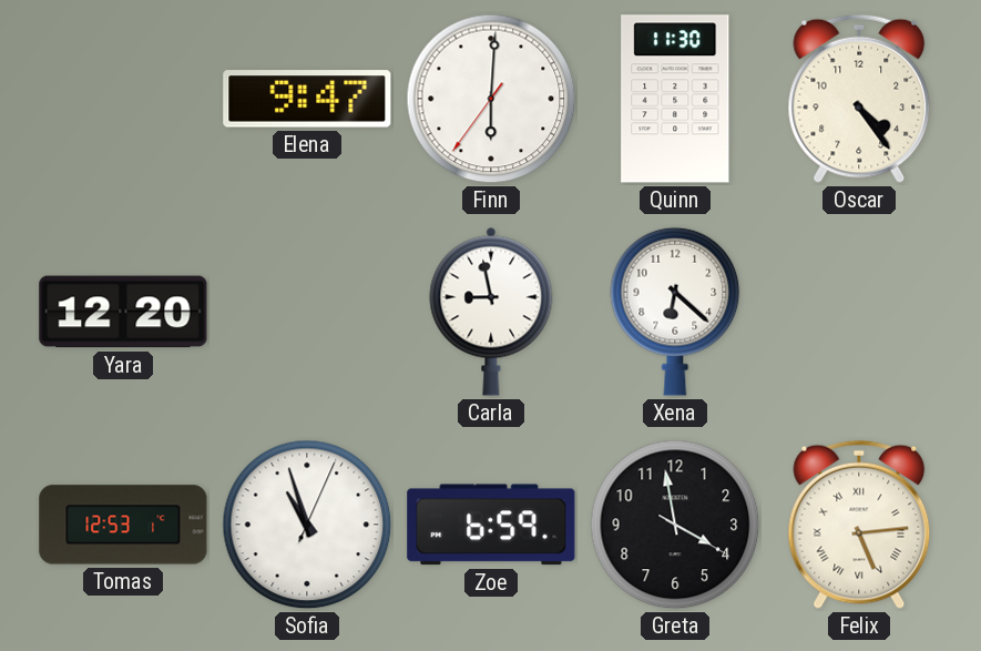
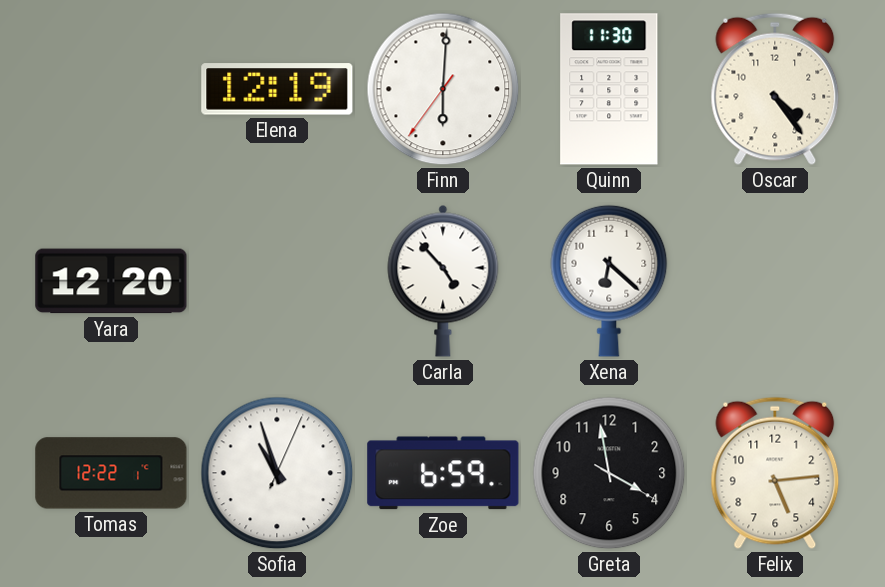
Elena: 9:47 -> 12:19 (277, 89)
Carla: 8:58 -> 4:53 (443, 281)
Tomas: 12:53 -> 12:22 (111, 473)
Felix numerals: Roman -> Arabic (775, 473)
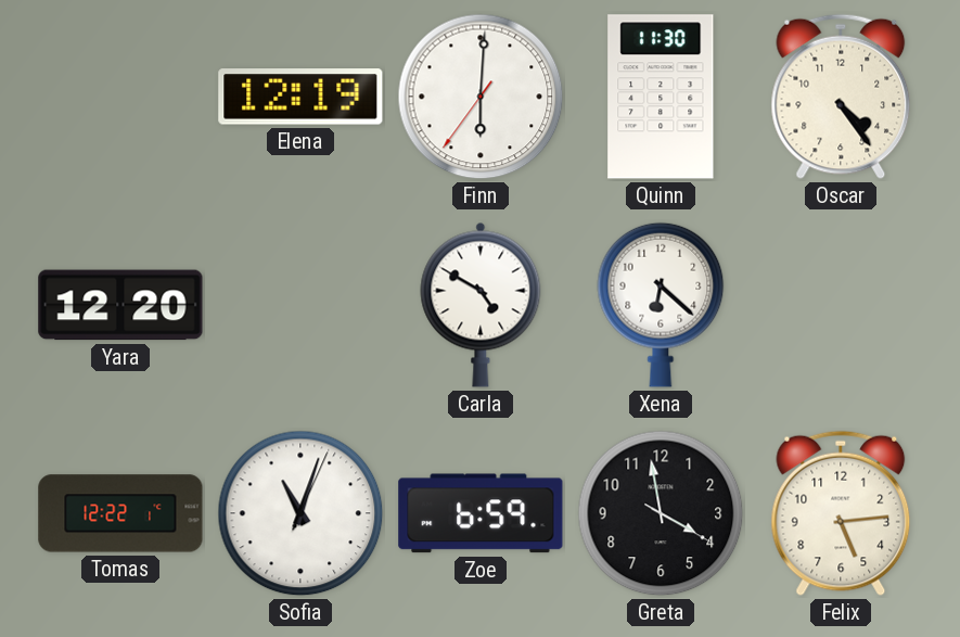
Carla: 4:53 -> 4:50 (481, 305)
Sofia: 10:57 -> 11:03 (300, 513)
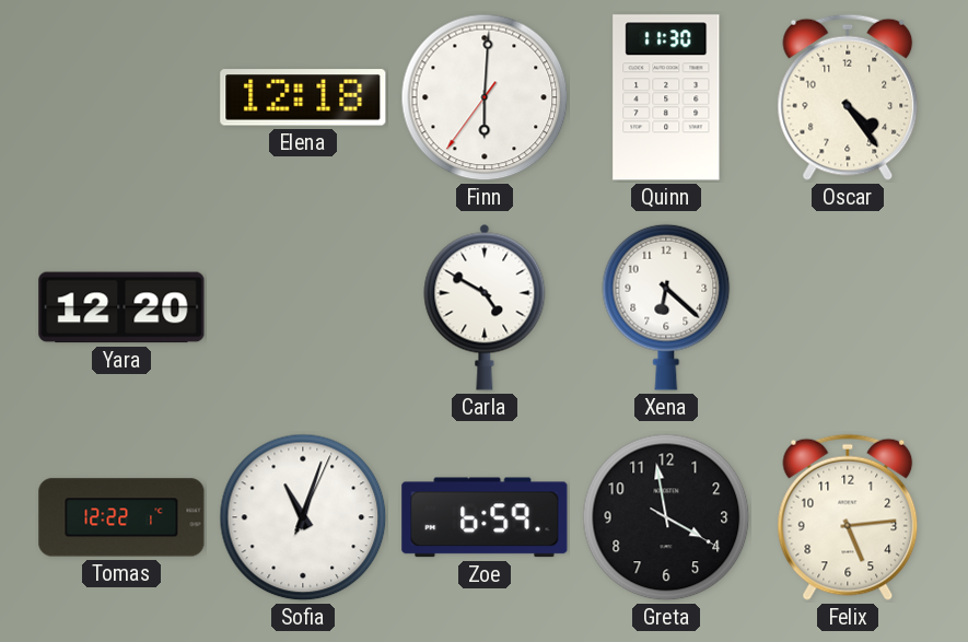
Elena: 12:19 -> 12:18 (303, 97)
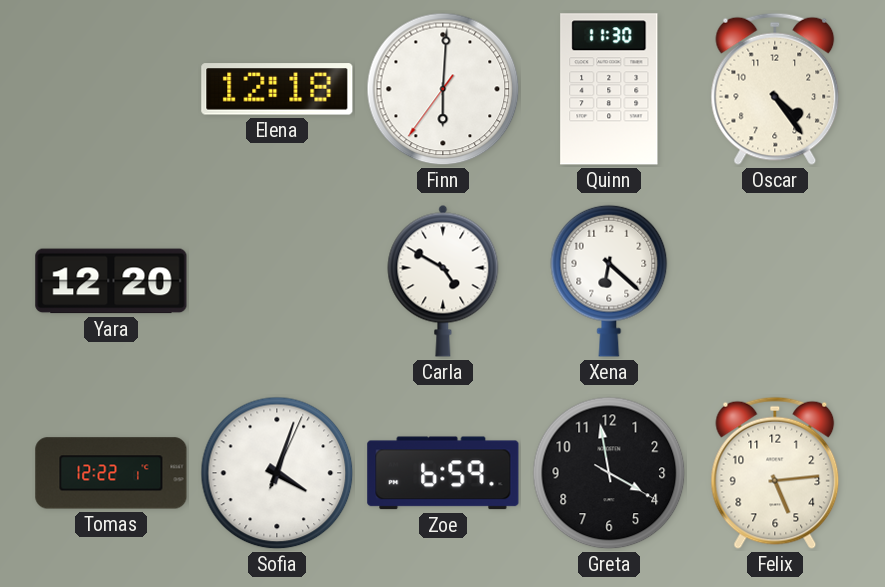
Sofia: 11:03 -> 4:03 (277, 473)
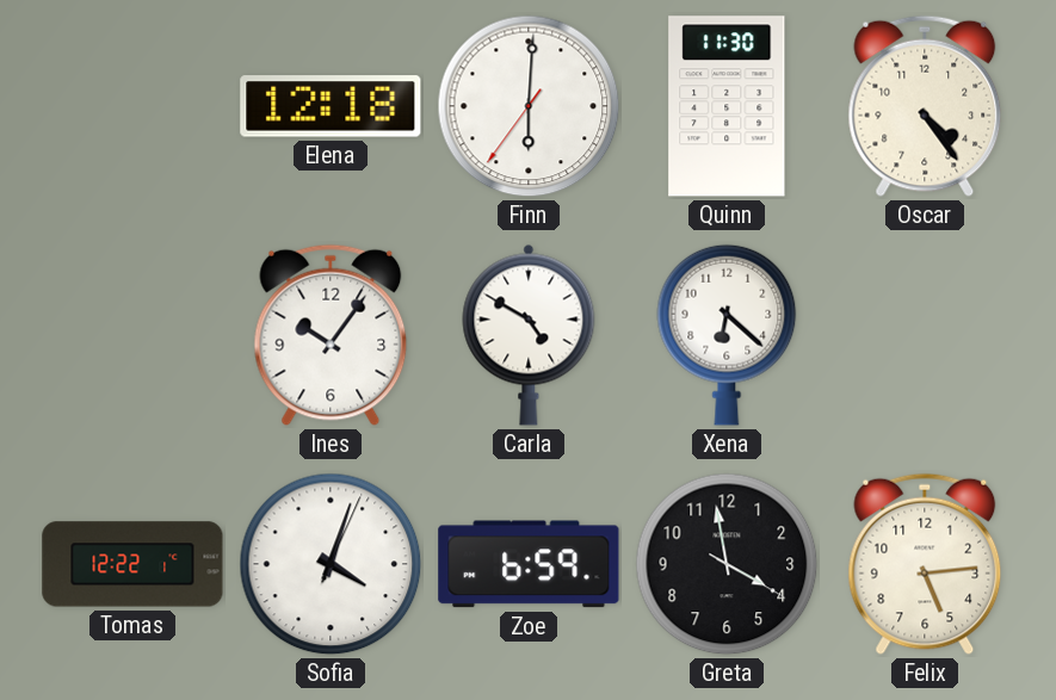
Yara: 12:20 -> none (111, 281)
Ines: none -> 10:06 (331, 335)
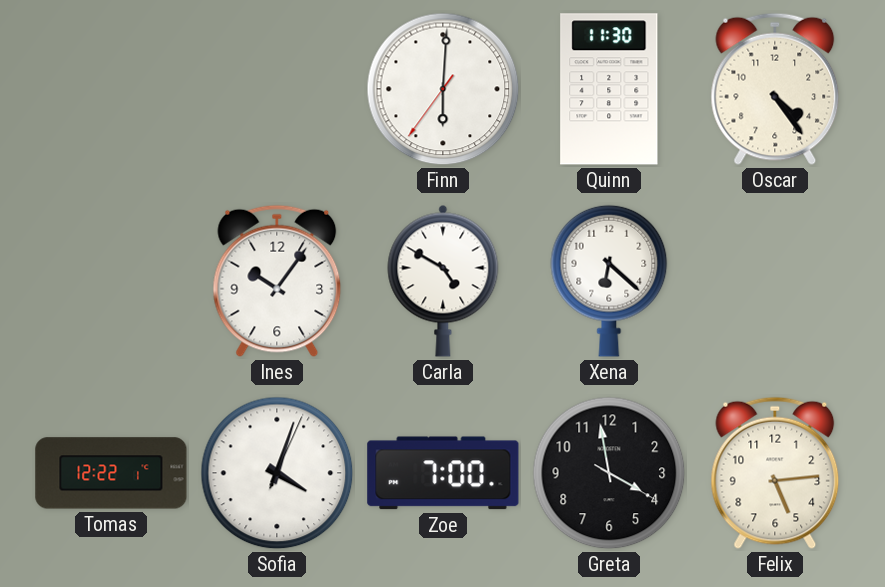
Elena: 12:18 -> none (331, 106)
Zoe: 6:59 -> 7:00 (443, 473)
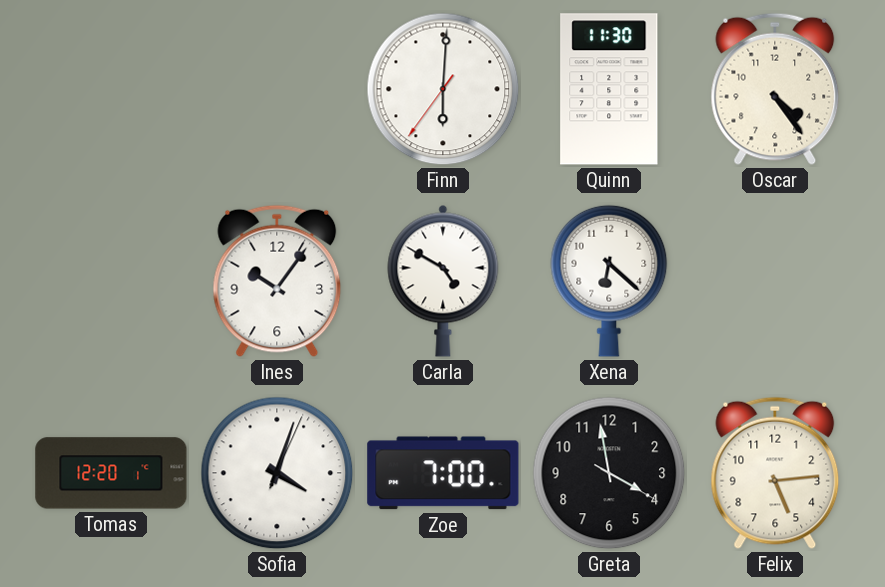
Tomas: 12:22 -> 12:20 (111, 473)
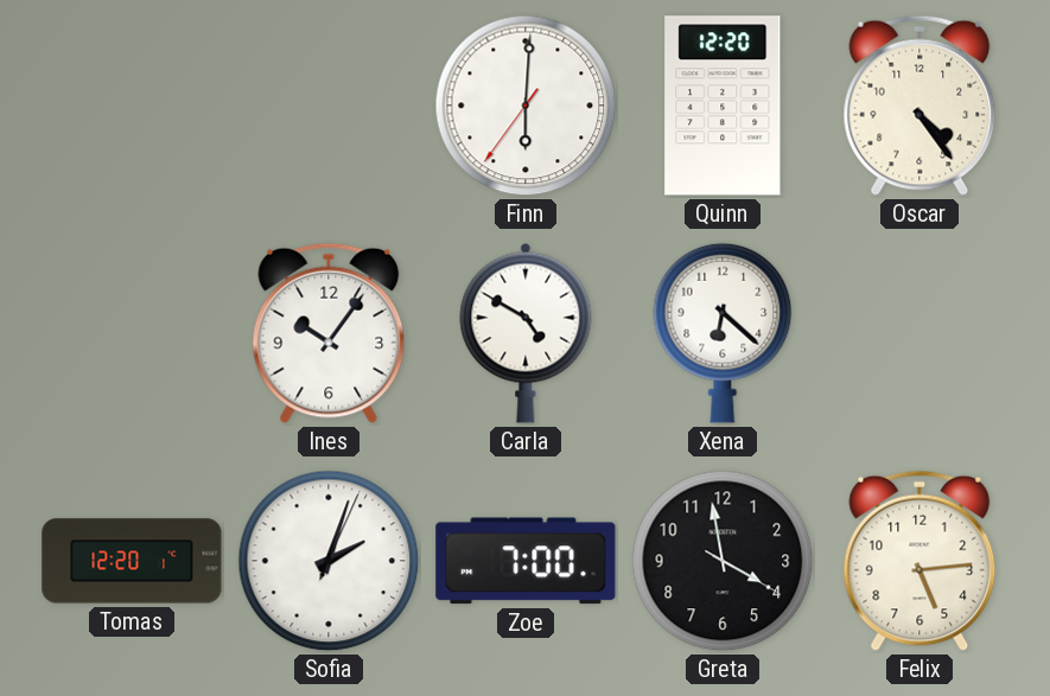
Quinn: 11:30 -> 12:20 (723, 106)
Sofia: 4:03 -> 2:03 (329, 561)
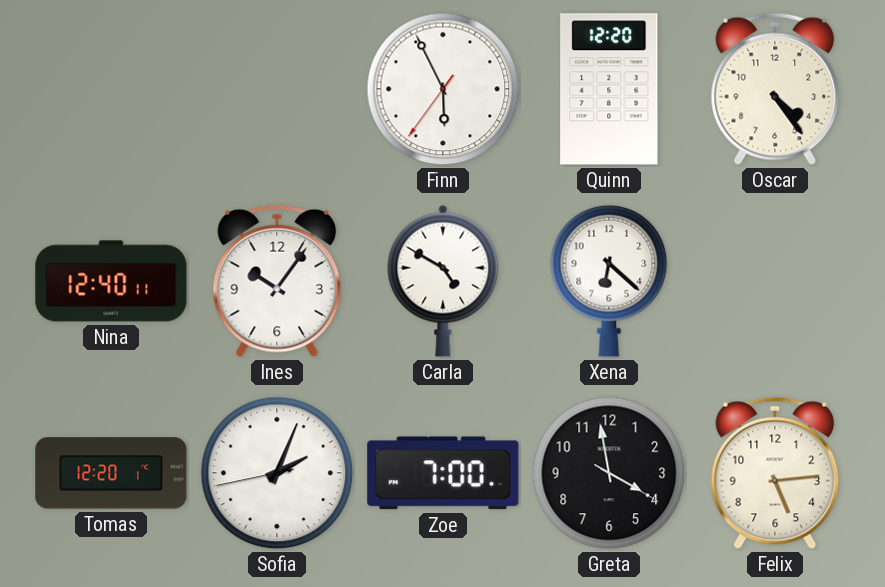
Finn: 6:00 -> 5:55 (443, 89)
Nina: none -> 12:40 (111, 281)
Sofia: 2:03:04 -> 2:03:43 (277, 473)
